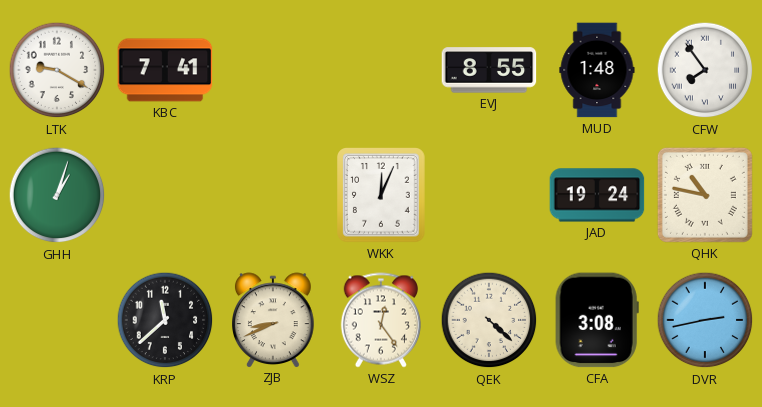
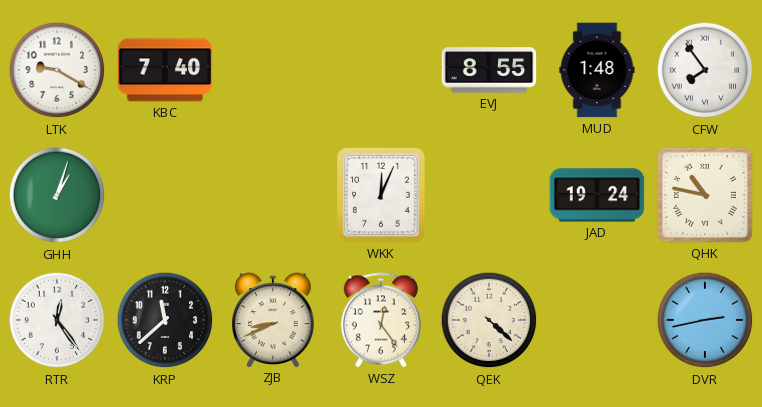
KBC: 7:41 -> 7:40 (165, 70)
RTR: none -> 12:24 (57, 320)
CFA: 3:08 -> none (597, 320)
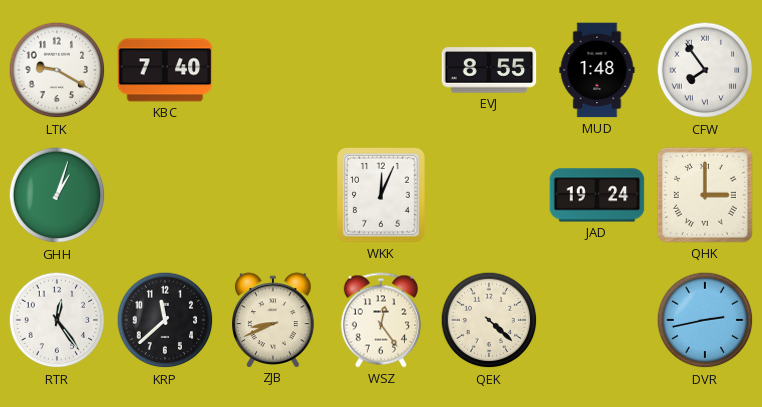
QHK: 10:47 -> 3:00 (705, 195)
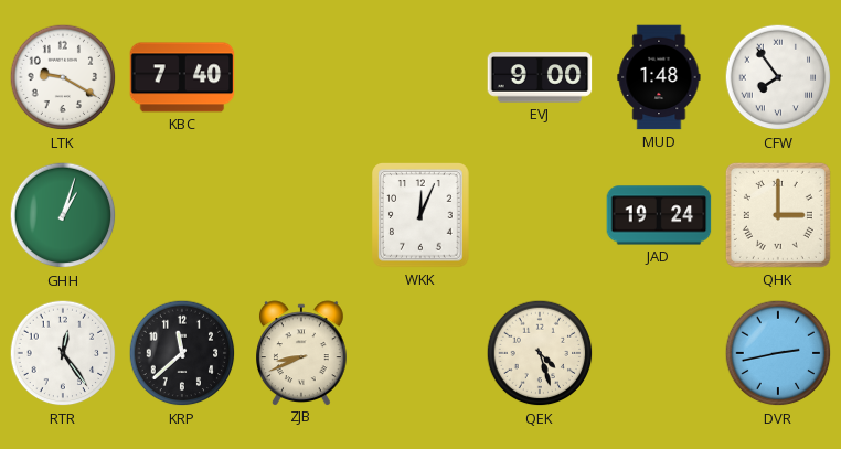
EVJ: 8:55 -> 9:00 (540, 77)
WSZ: 12:24 -> none (381, 320)
QEK: 4:22 -> 4:27 (540, 353)
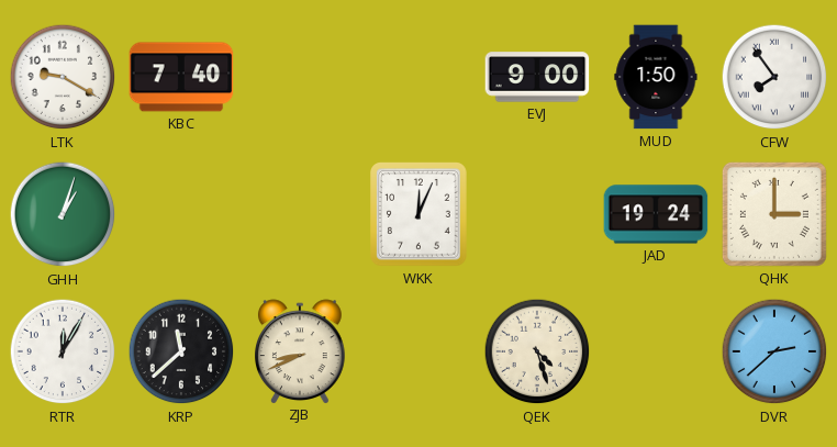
MUD: 1:48 -> 1:50 (656, 77)
RTR: 12:24 -> 12:05 (63, 351)
DVR: 2:43 -> 2:38 (774, 351)
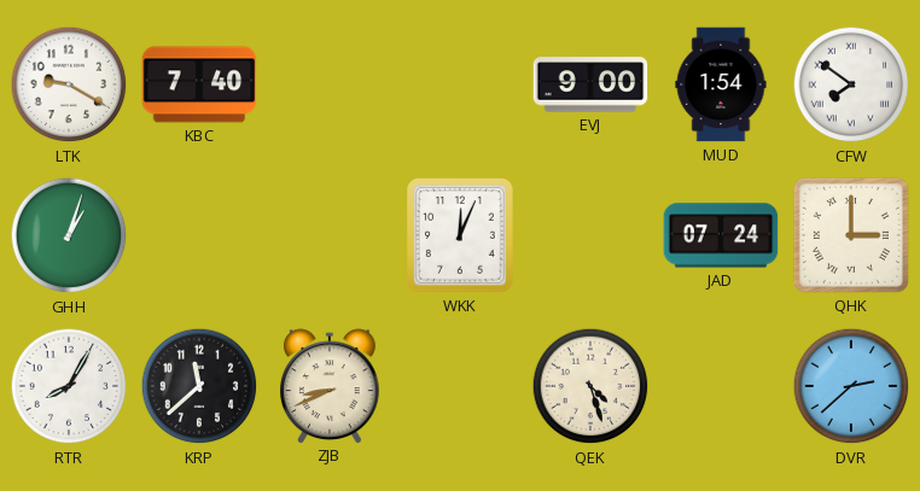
MUD: 1:50 -> 1:54 (721, 84)
CFW: 7:54 -> 7:51 (851, 84)
JAD: 19:24 -> 07:24 (721, 235)
RTR: 12:05 -> 8:05 (69, 386)
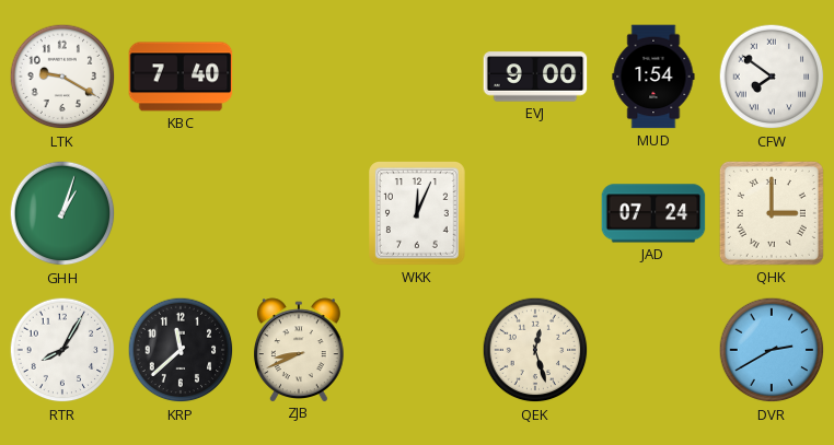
QEK: 4:27 -> 12:27 (535, 350)
DVR: 2:38 -> 2:40 (772, 350)
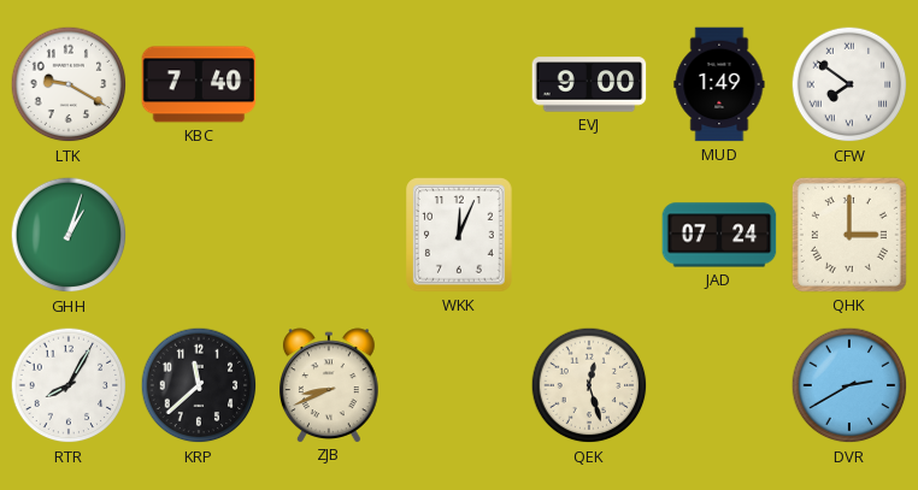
MUD: 1:54 -> 1:49 (719, 84)
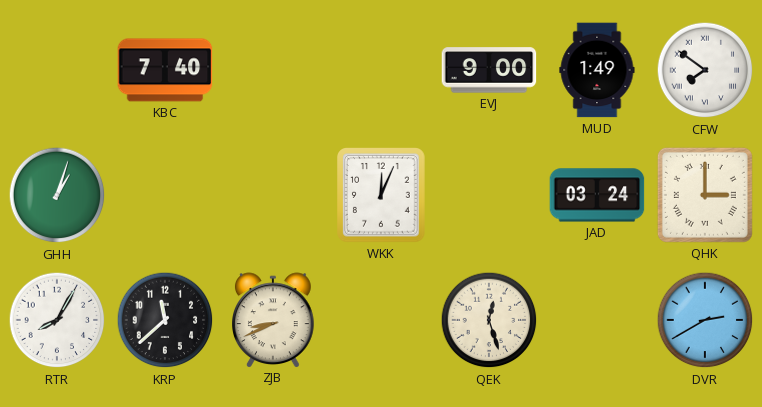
LTK: 9:20 -> none (69, 84)
JAD: 07:24 -> 03:24 (597, 195)
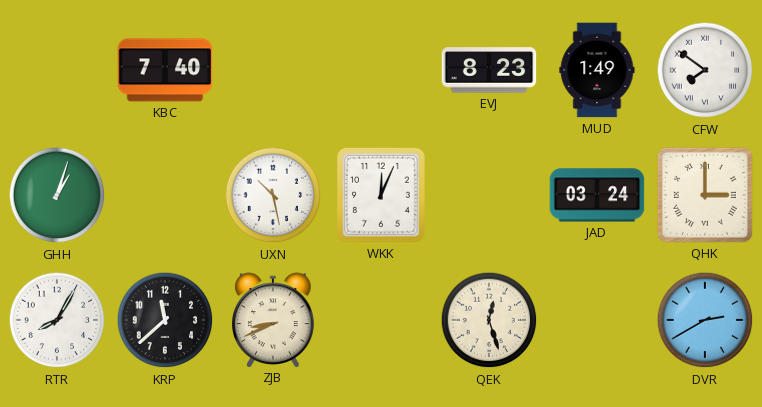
EVJ: 9:00 -> 8:23 (489, 70)
UXN: none -> 10:28 (273, 195)
